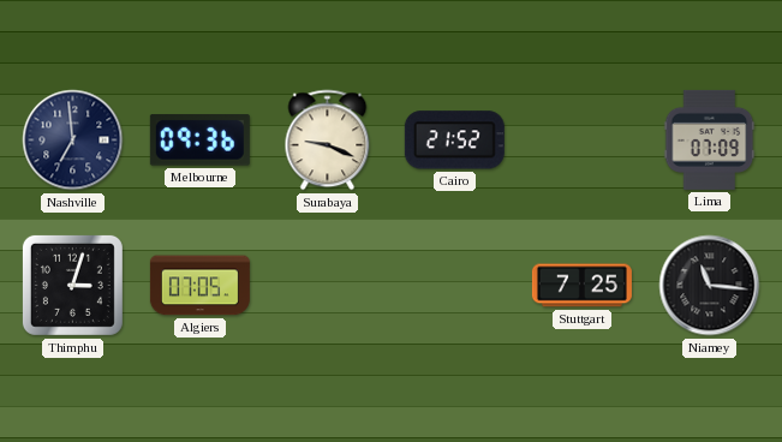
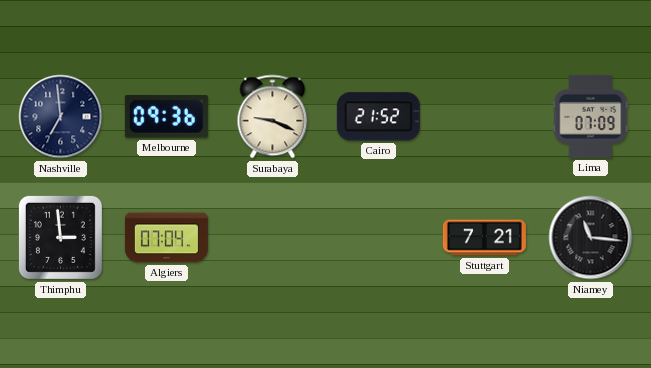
Thimphu: 3:03 -> 2:59 (60, 237)
Algiers: 07:05 -> 07:04 (166, 238)
Stuttgart: 7:25 -> 7:21 (484, 238)
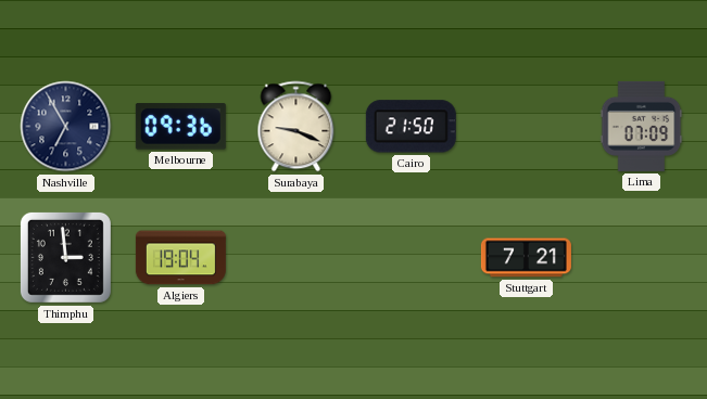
Nashville: 6:59 -> 6:55 (66, 127)
Cairo: 21:52 -> 21:50 (411, 127)
Algiers: 07:04 -> 19:04 (180, 258)
Niamey: 11:16 -> none (591, 238)
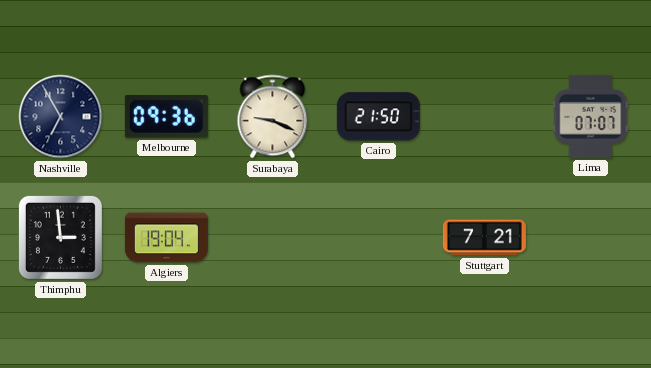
Lima: 07:09 -> 07:07 (591, 116)
